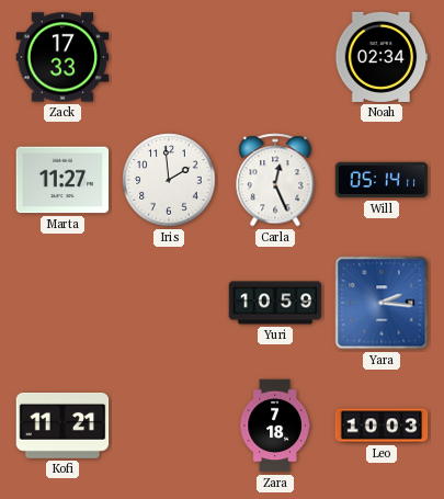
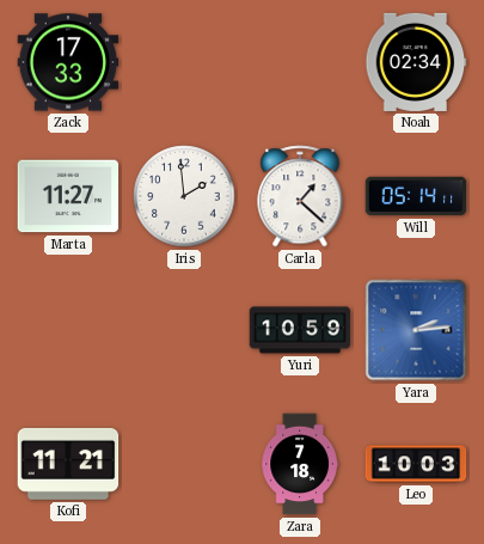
Carla: 12:26 -> 1:22 (300, 196)
Yara: 2:16 -> 2:14 (416, 330)
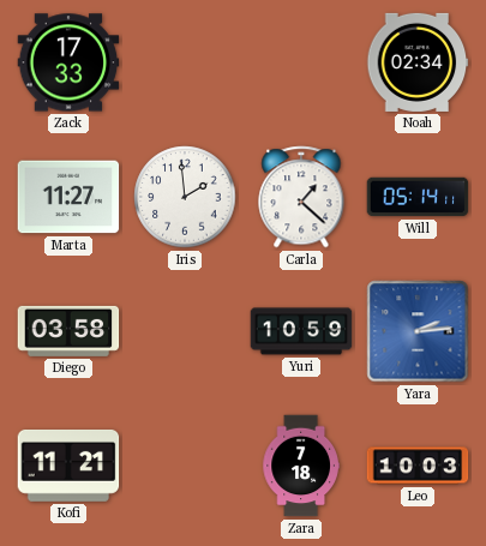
Diego: none -> 03:58 (68, 331)
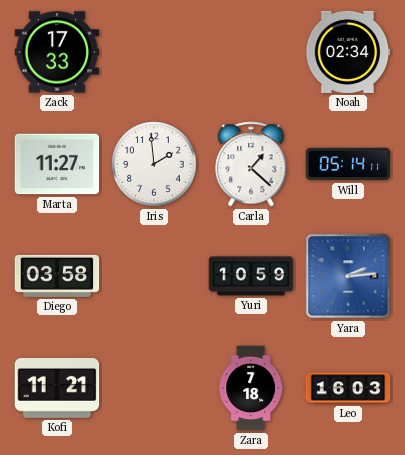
Leo: 10:03 -> 16:03 (348, 388)
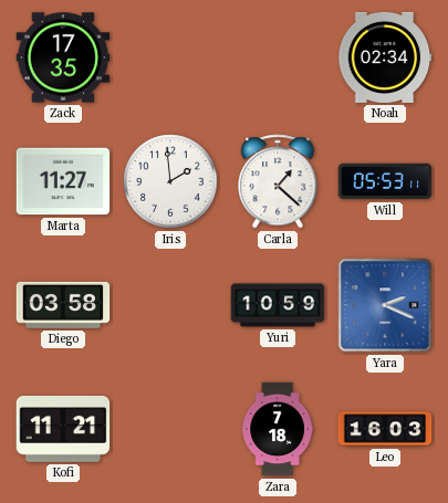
Zack: 17:33 -> 17:35 (63, 57)
Will: 05:14 -> 05:53 (385, 181)
Yara: 2:14 -> 2:19 (385, 305)
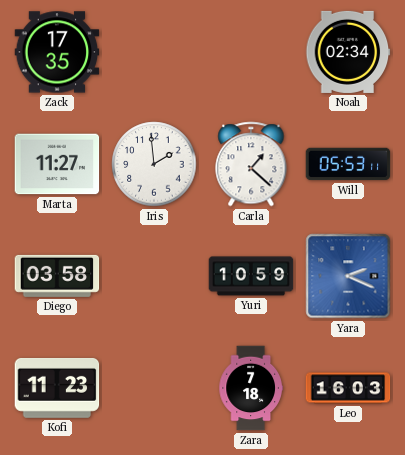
Kofi: 11:21 -> 11:23 (57, 388)
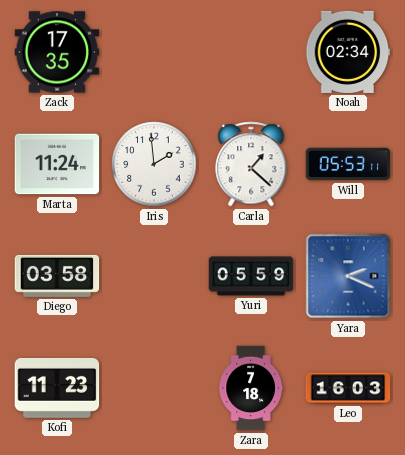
Marta: 11:27 -> 11:24 (57, 164)
Yuri: 10:59 -> 05:59 (251, 276)
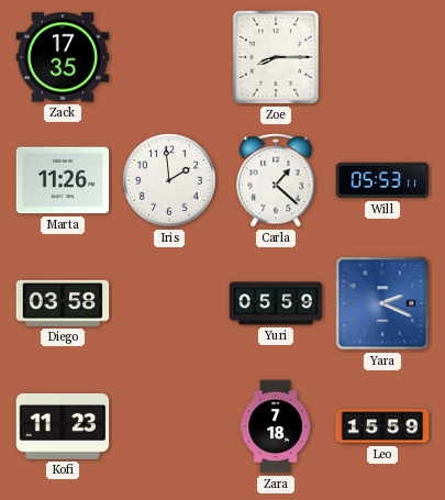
Zoe: none -> 8:15 (276, 57)
Noah: 02:34 -> none (348, 52)
Marta: 11:24 -> 11:26 (63, 180)
Leo: 16:03 -> 15:59 (382, 426)
